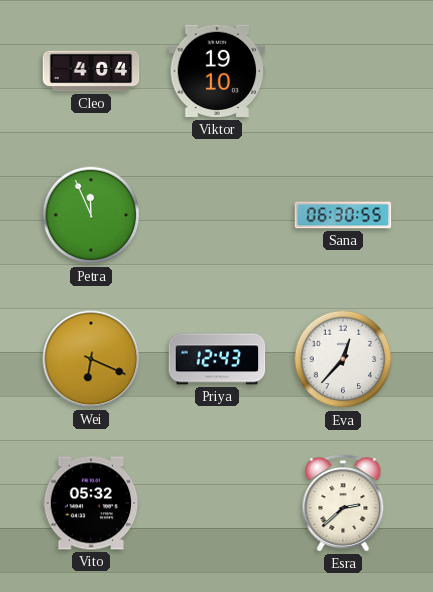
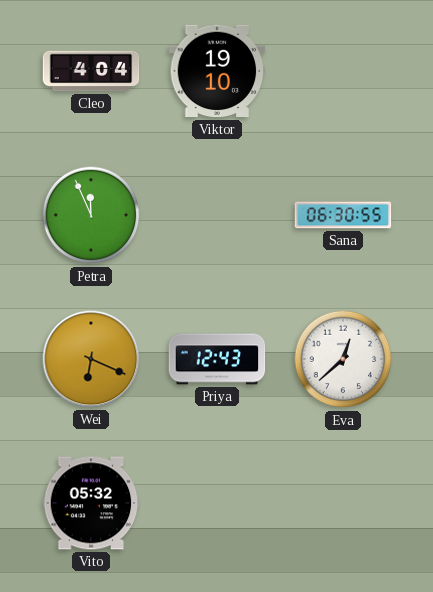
Eva: 12:37 -> 12:38 (343, 359)
Esra: 2:38 -> none (343, 503)
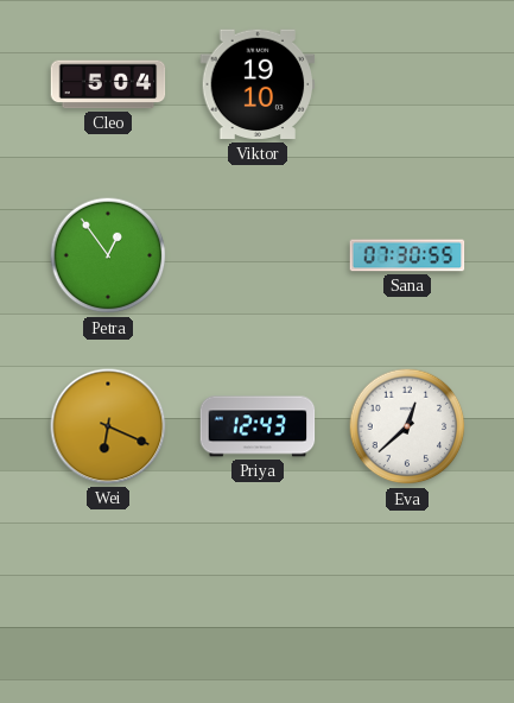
Cleo: 4:04 -> 5:04 (108, 84)
Petra: 11:56 -> 12:54 (108, 255)
Sana: 06:30 -> 07:30 (407, 255)
Vito: 05:32 -> none (91, 503)
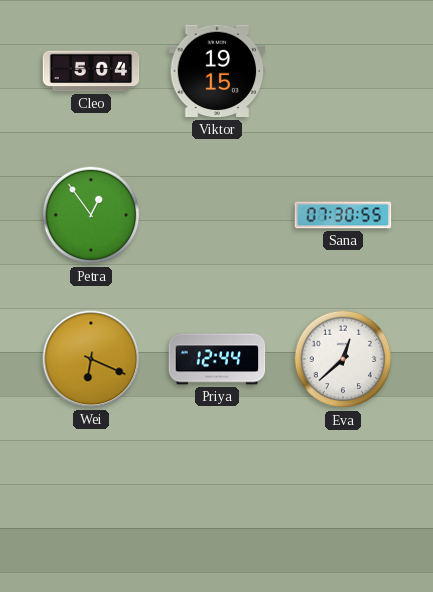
Viktor: 19:10 -> 19:15 (217, 71)
Priya: 12:43 -> 12:44 (217, 359)
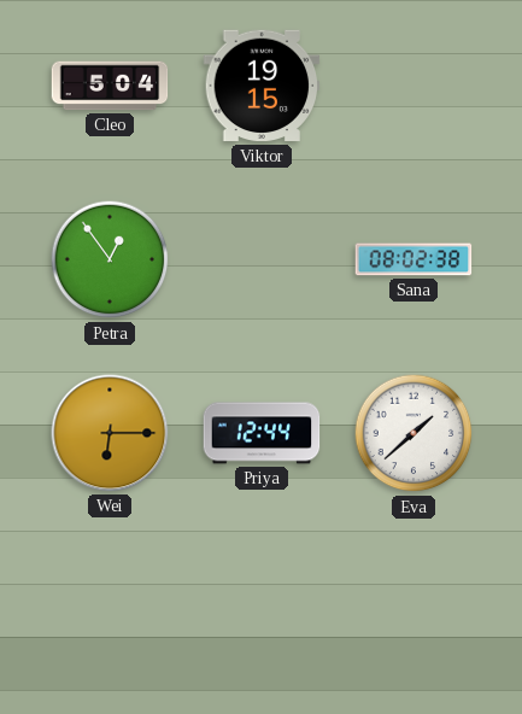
Sana: 07:30 -> 08:02 (414, 259)
Wei: 6:19 -> 6:15 (110, 433)
Eva: 12:38 -> 1:38 (414, 433)
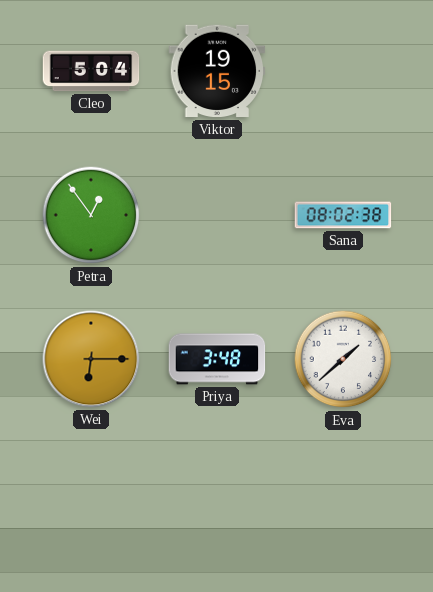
Priya: 12:44 -> 3:48 (217, 359)
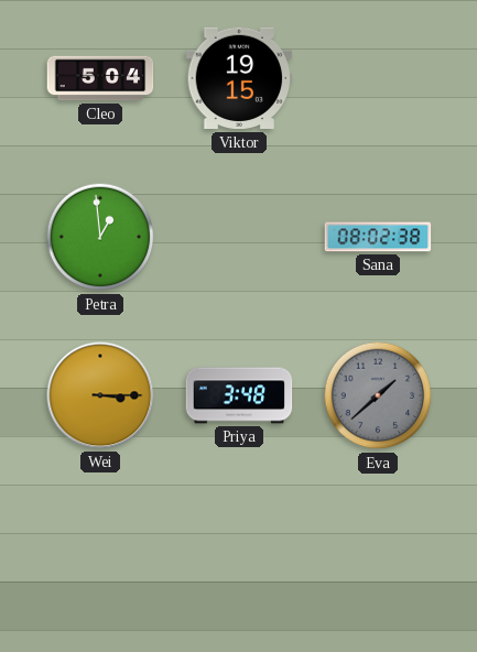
Petra: 12:54 -> 12:59 (100, 237)
Wei: 6:15 -> 3:15 (100, 395)
Eva dial: white -> grey (378, 395)
